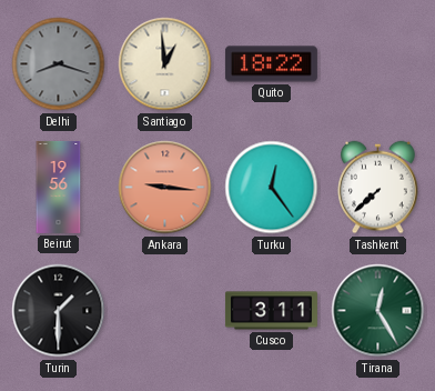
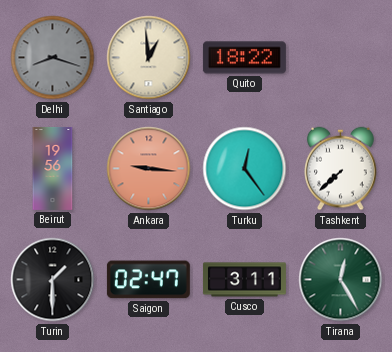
Saigon: none -> 02:47 (148, 280)
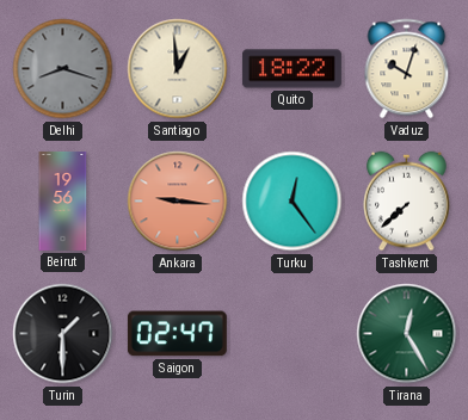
Vaduz: none -> 10:03 (407, 69)
Cusco: 3:11 -> none (244, 280)
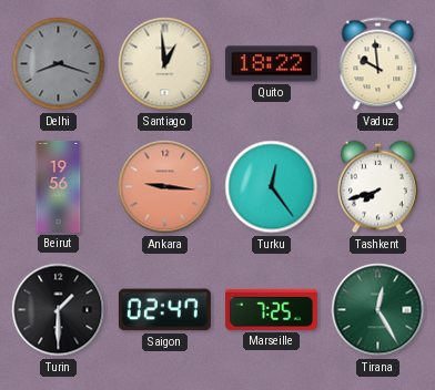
Vaduz: 10:03 -> 9:59 (378, 64)
Tashkent: 7:38 -> 7:42 (378, 187)
Marseille: none -> 7:25 (271, 309)
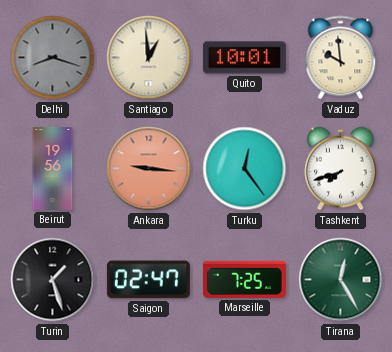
Quito: 18:22 -> 10:01 (244, 58)
Turin: 1:30 -> 1:27 (53, 280)
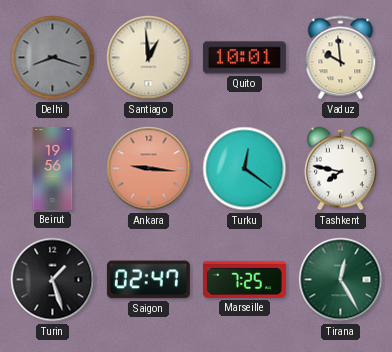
Turku: 12:24 -> 12:21 (245, 169)
Tashkent: 7:42 -> 7:47 (341, 169)
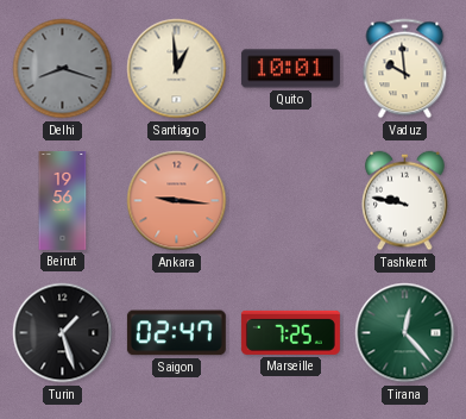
Turku: 12:21 -> none (245, 169)
Tashkent: 7:47 -> 9:47 (405, 201)
Tirana: 12:25 -> 12:23 (405, 333)
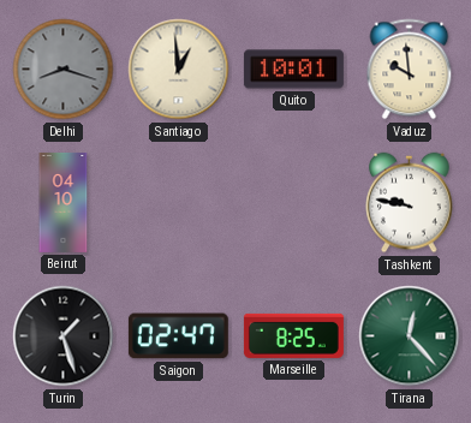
Beirut: 19:56 -> 04:10 (64, 202)
Ankara: 9:16 -> none (177, 201)
Marseille: 7:25 -> 8:25 (293, 335)
